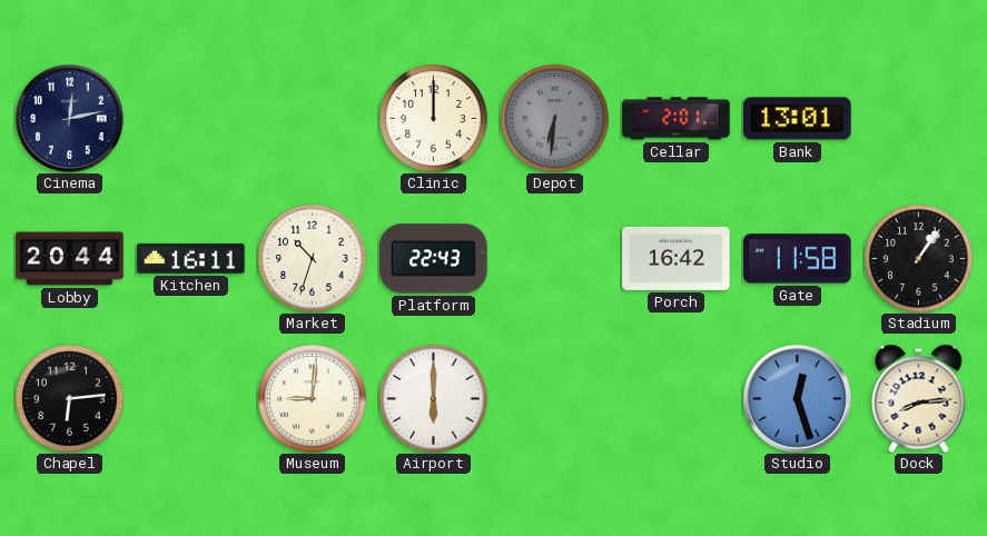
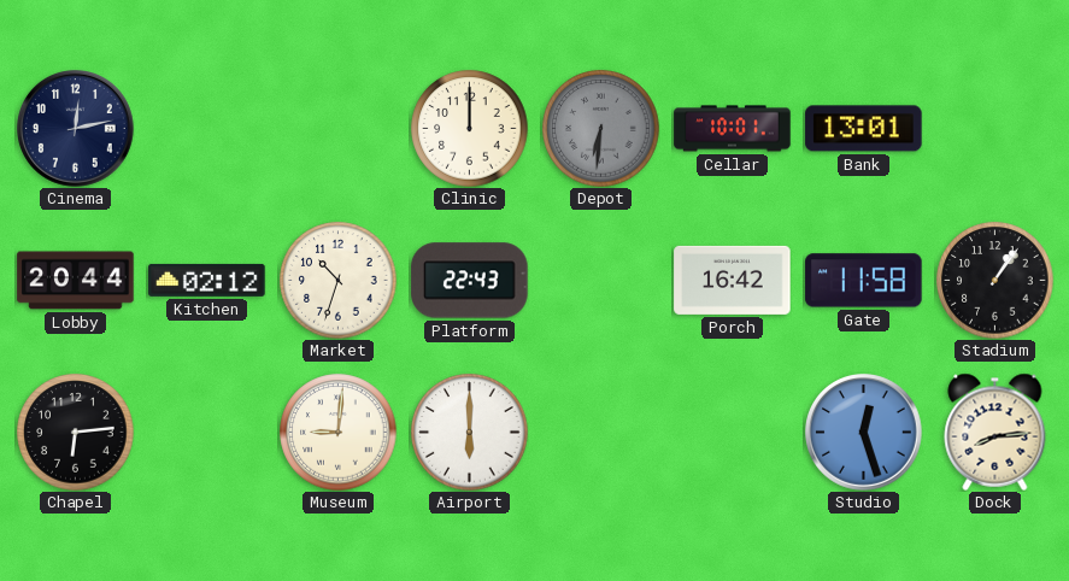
Cellar: 2:01 -> 10:01 (733, 129)
Kitchen: 16:11 -> 02:12 (207, 280)
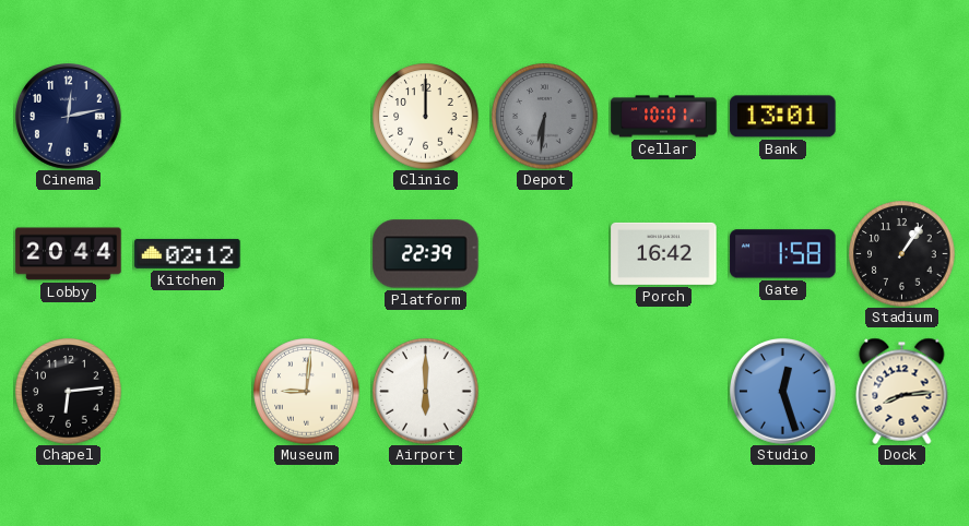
Market: 10:33 -> none (339, 281)
Platform: 22:43 -> 22:39 (426, 254)
Gate: 11:58 -> 1:58 (783, 254)
